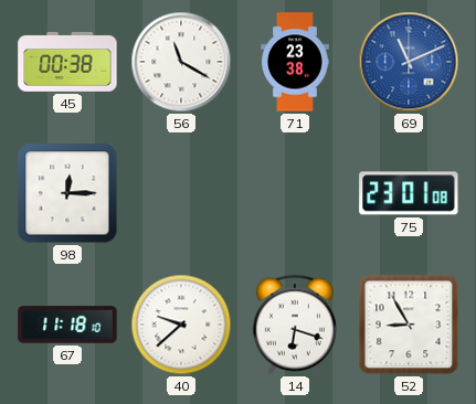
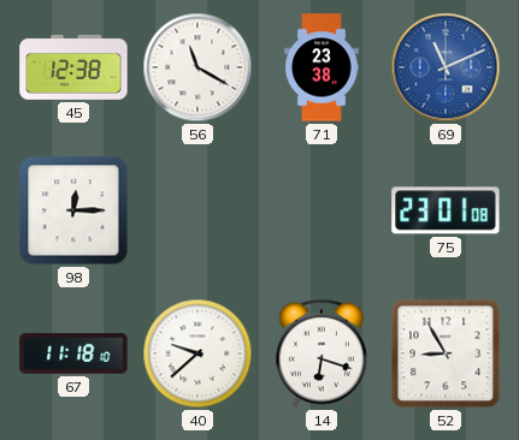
45: 00:38 -> 12:38 (73, 67)
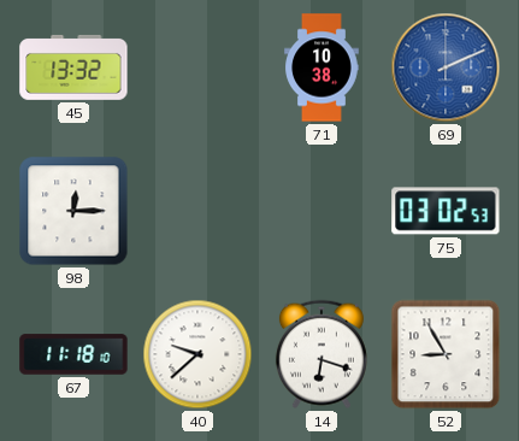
45: 12:38 -> 13:32 (73, 67)
56: 11:20 -> none (197, 67)
71: 23:38 -> 10:38 (322, 67)
69: 11:11 -> 2:11 (446, 67)
75: 23:01 -> 03:02 (446, 211)
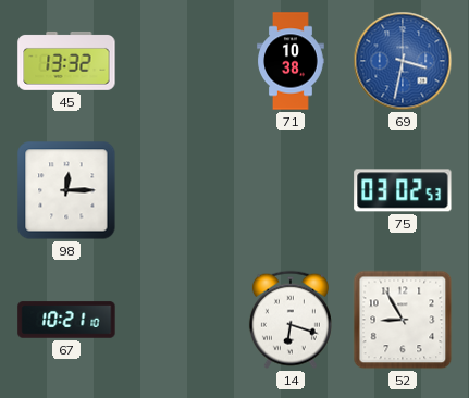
69: 2:11 -> 3:32 (403, 61)
67: 11:18 -> 10:21 (66, 320)
40: 9:38 -> none (197, 354)
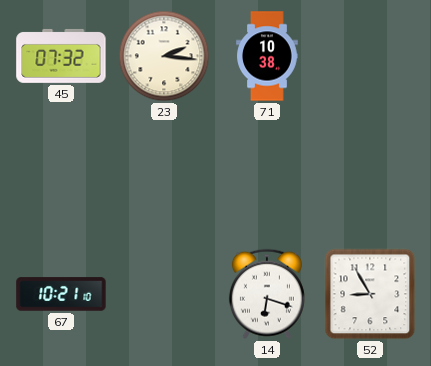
45: 13:32 -> 07:32 (61, 56)
23: none -> 2:16 (164, 56)
69: 3:32 -> none (403, 61)
98: 12:15 -> none (66, 190)
75: 03:02 -> none (403, 190)
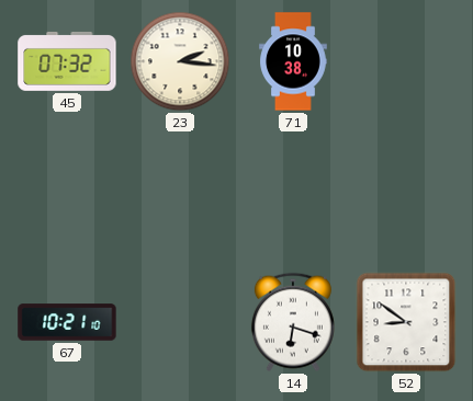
52: 8:55 -> 8:51 (406, 322)
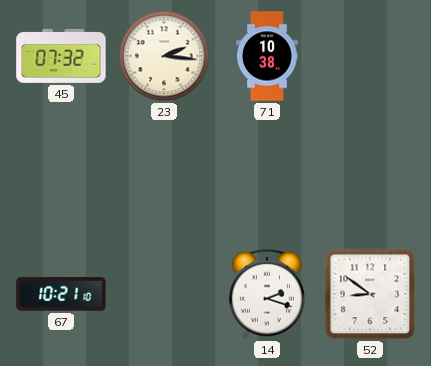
14: 6:18 -> 2:18 (267, 294)
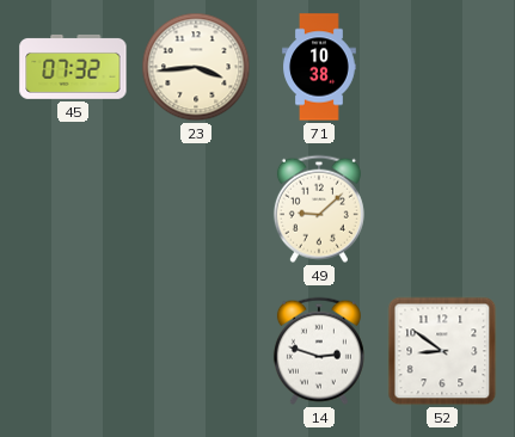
23: 2:16 -> 3:44 (196, 67)
49: none -> 9:08 (319, 209)
67: 10:21 -> none (61, 294)
14: 2:18 -> 2:48 (319, 351)
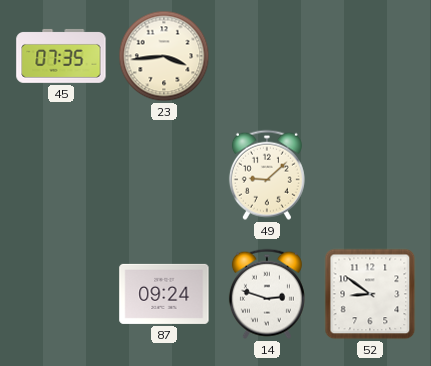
45: 07:32 -> 07:35 (61, 56)
71: 10:38 -> none (319, 67)
87: none -> 09:24 (164, 294)
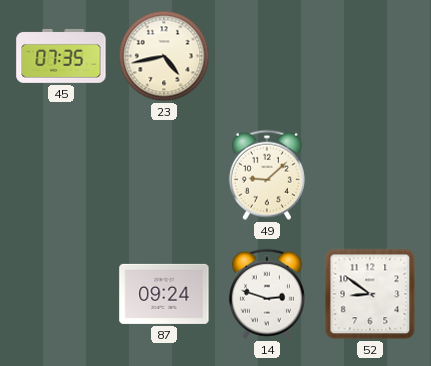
23: 3:44 -> 4:43 (164, 56)
